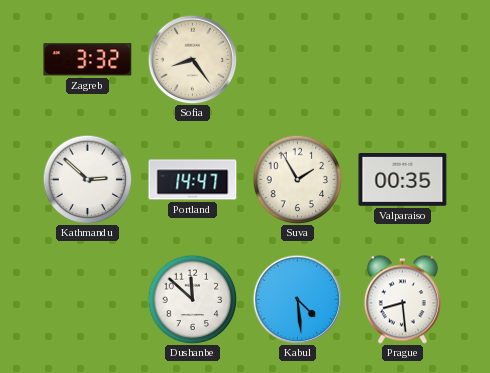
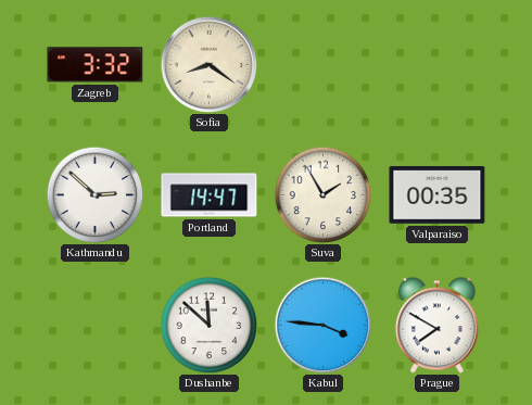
Sofia: 8:24 -> 8:21 (208, 64)
Kabul: 4:29 -> 3:46 (322, 325)
Prague: 8:29 -> 7:50 (436, 326)
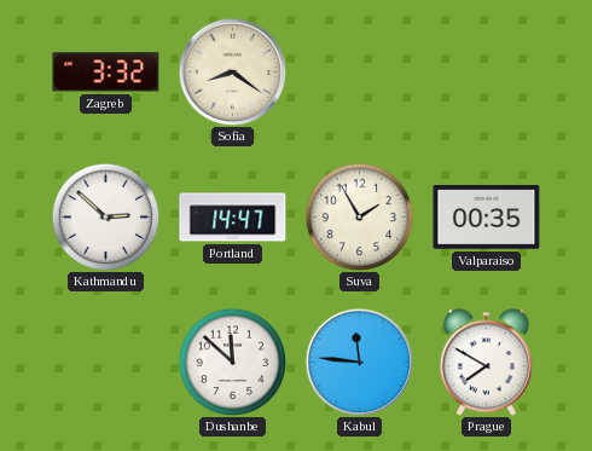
Kabul: 3:46 -> 11:46 (359, 362)
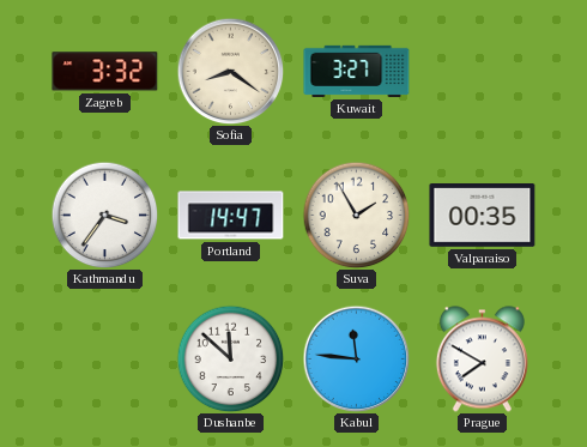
Kuwait: none -> 3:27 (357, 71)
Kathmandu: 2:52 -> 3:36 (104, 215)
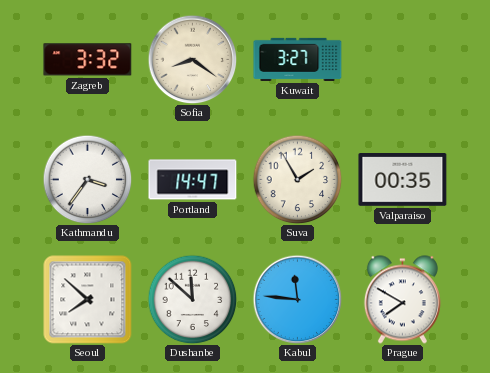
Seoul: none -> 7:52 (88, 300)
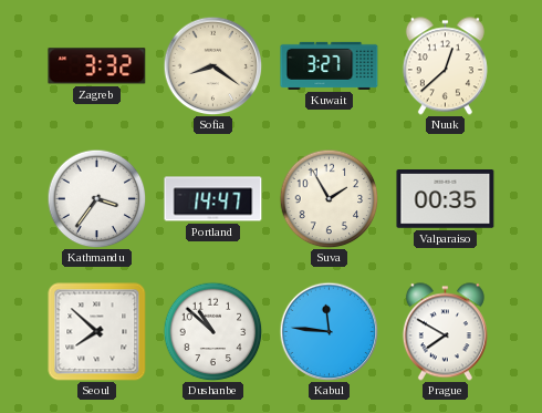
Nuuk: none -> 12:38 (445, 66)
Dushanbe: 11:52 -> 10:52 (212, 331)
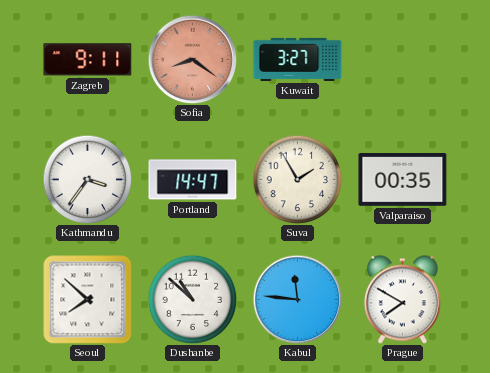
Zagreb: 3:32 -> 9:11 (88, 60)
Sofia dial: cream -> salmon (192, 59)
Nuuk: 12:38 -> none (445, 66)
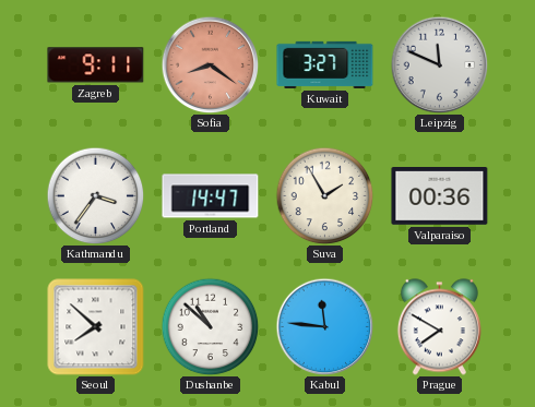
Leipzig: none -> 11:49 (439, 64)
Valparaiso: 00:35 -> 00:36 (440, 196)
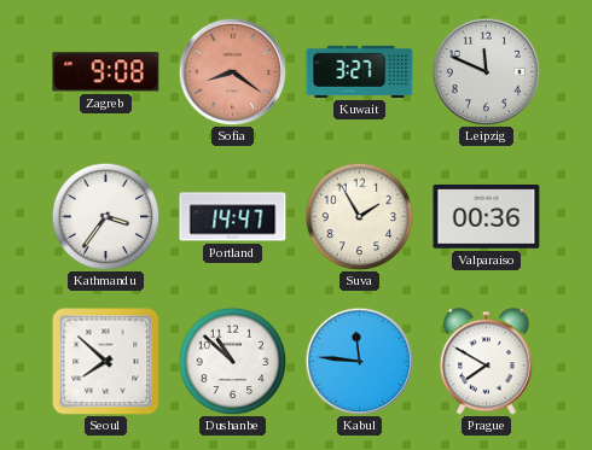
Zagreb: 9:11 -> 9:08 (106, 72)
